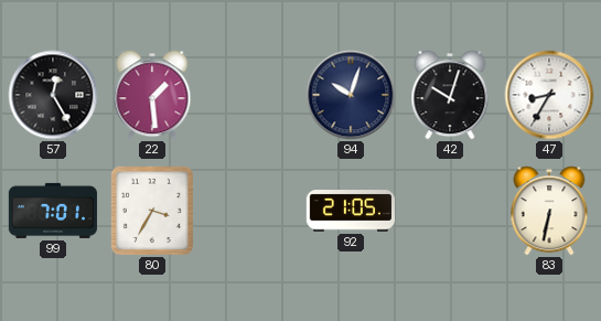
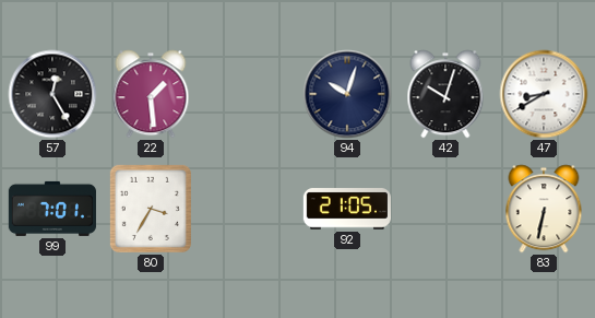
47: 8:35 -> 8:40 (544, 94)
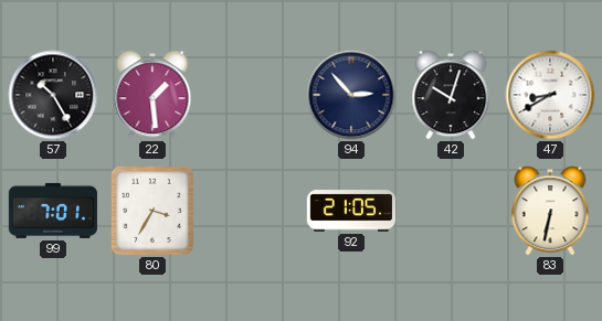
57: 12:25 -> 10:25 (53, 95)
94: 10:03 -> 2:53 (351, 95)
